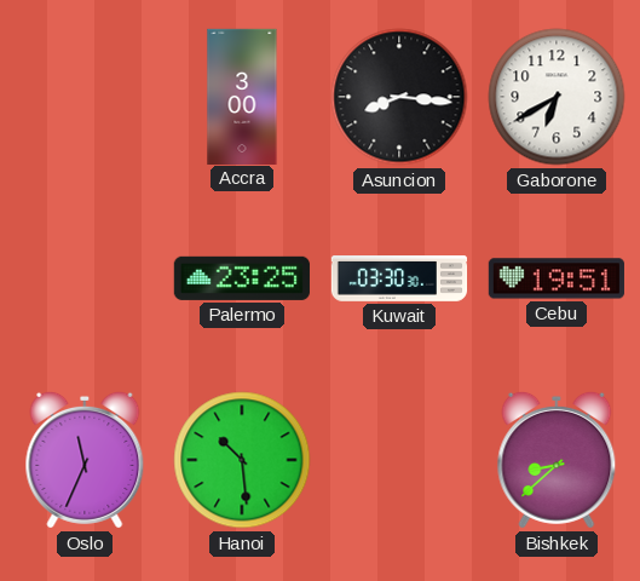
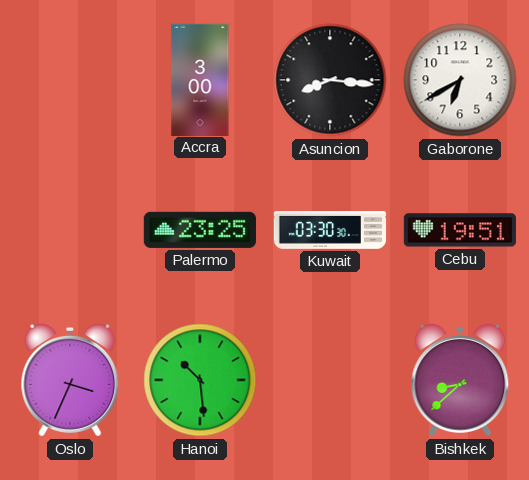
Oslo: 11:34 -> 3:34 (70, 380)
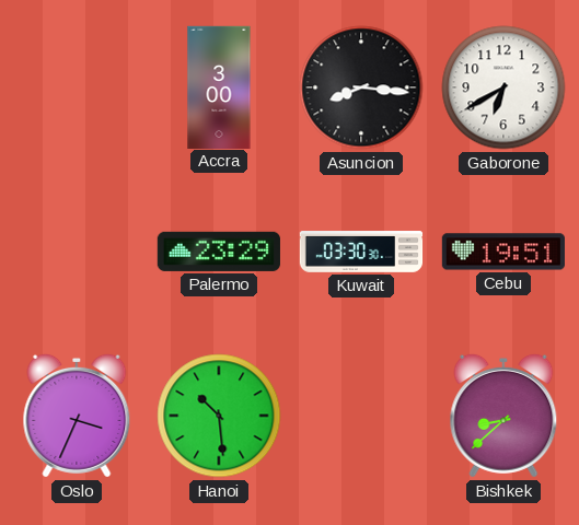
Palermo: 23:25 -> 23:29 (219, 252)
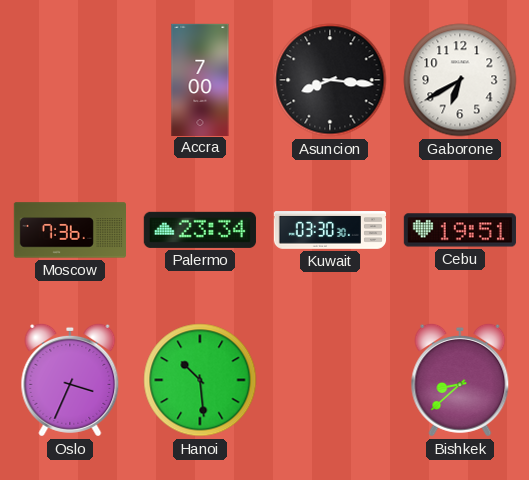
Accra: 3:00 -> 7:00 (200, 79)
Moscow: none -> 7:36 (69, 230)
Palermo: 23:29 -> 23:34 (200, 230)
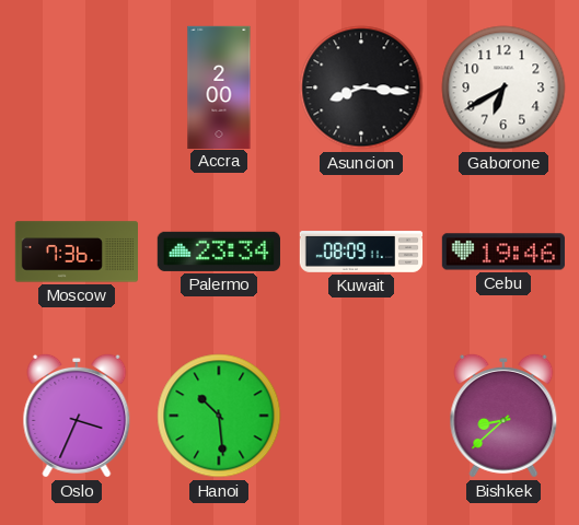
Accra: 7:00 -> 2:00 (219, 86)
Kuwait: 03:30 -> 08:09 (361, 252)
Cebu: 19:51 -> 19:46 (503, 252)
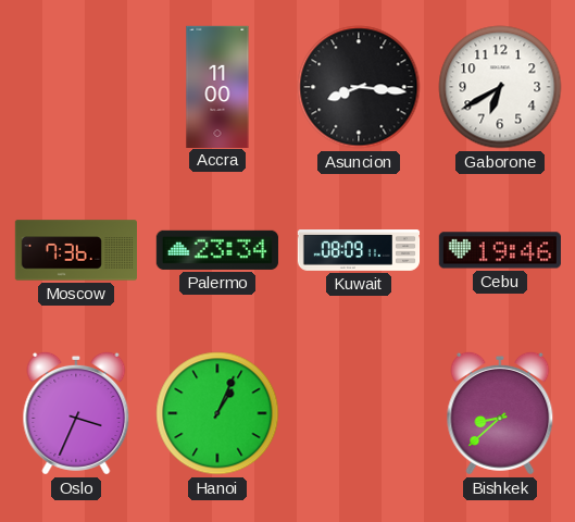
Accra: 2:00 -> 11:00 (217, 86)
Hanoi: 10:29 -> 1:04 (217, 413)
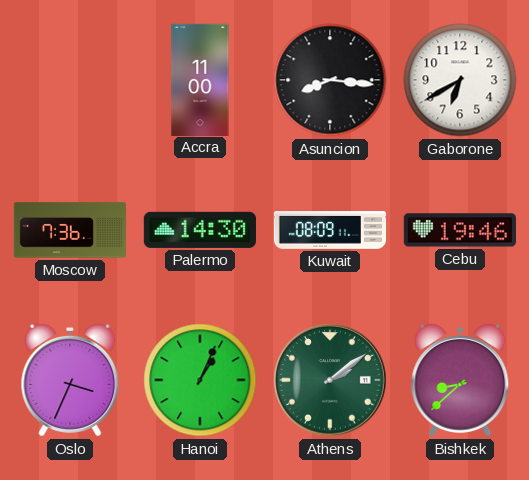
Palermo: 23:34 -> 14:30 (200, 230)
Athens: none -> 2:09 (330, 380)
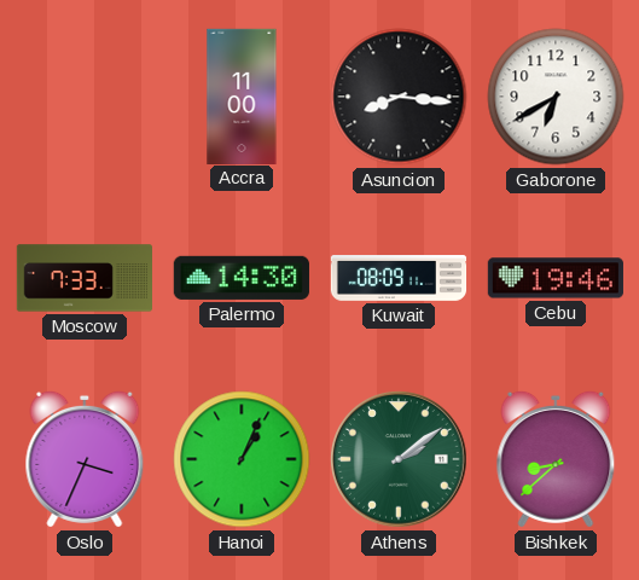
Moscow: 7:36 -> 7:33 (83, 278)
